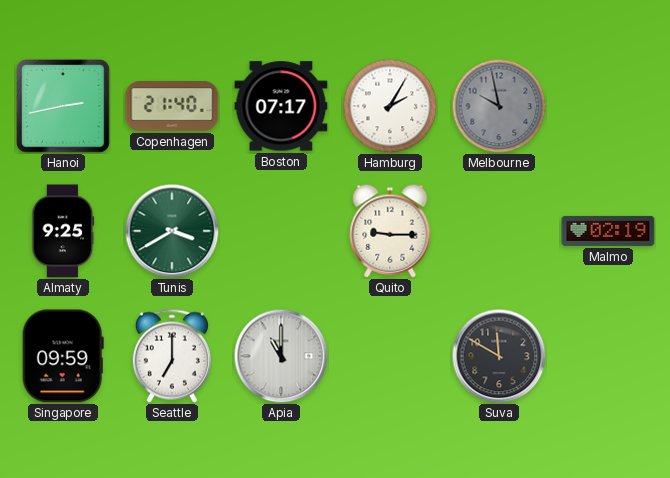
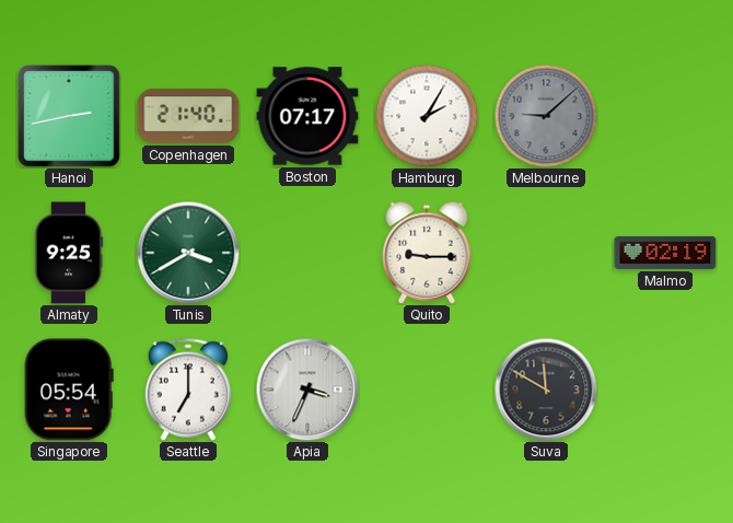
Melbourne: 9:58 -> 9:08 (546, 116)
Singapore: 09:59 -> 05:54 (69, 390)
Apia: 11:00 -> 3:34 (307, 390)
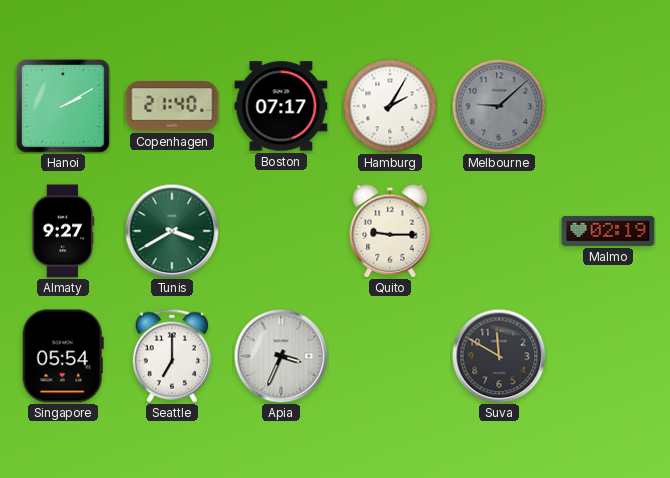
Hanoi: 2:43 -> 2:10 (64, 107)
Almaty: 9:25 -> 9:27 (63, 231)
